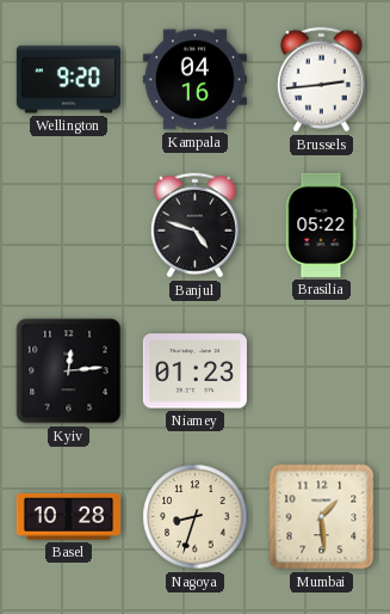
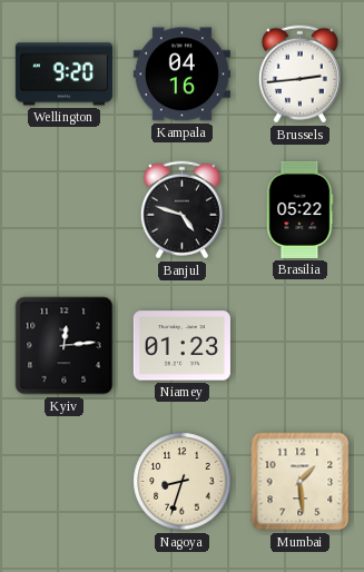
Basel: 10:28 -> none (68, 517)
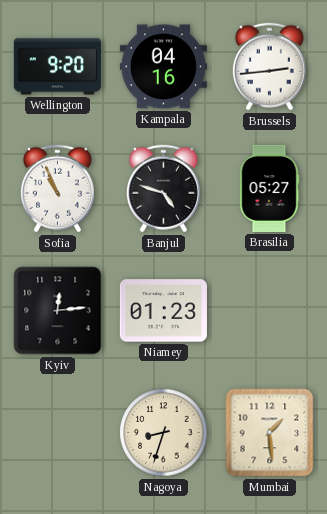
Sofia: none -> 10:56 (57, 189)
Brasilia: 05:22 -> 05:27 (269, 188)
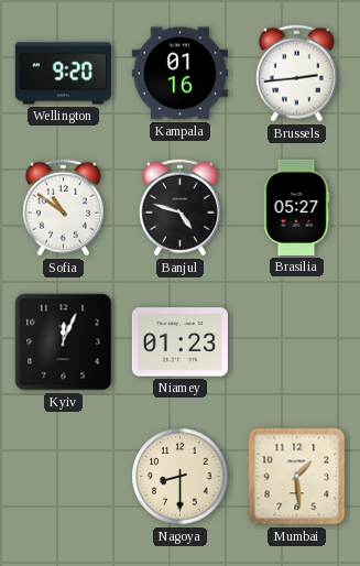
Kampala: 04:16 -> 01:16 (179, 74)
Sofia: 10:56 -> 10:51 (63, 208)
Kyiv: 12:14 -> 12:04 (64, 342)
Nagoya: 8:33 -> 8:30 (181, 477)
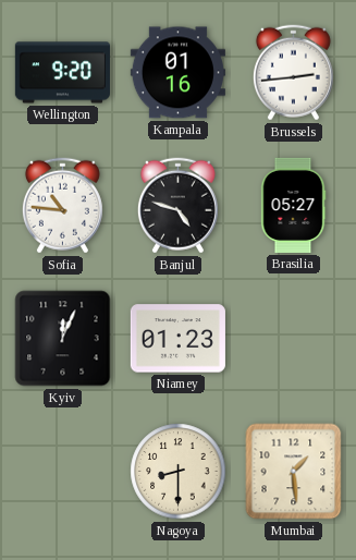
Sofia: 10:51 -> 10:46 (62, 206)
